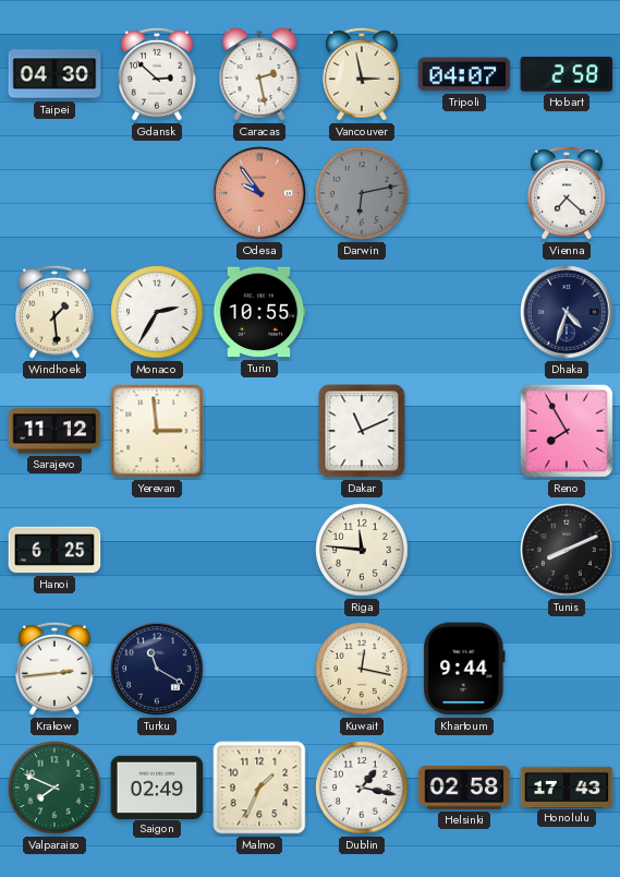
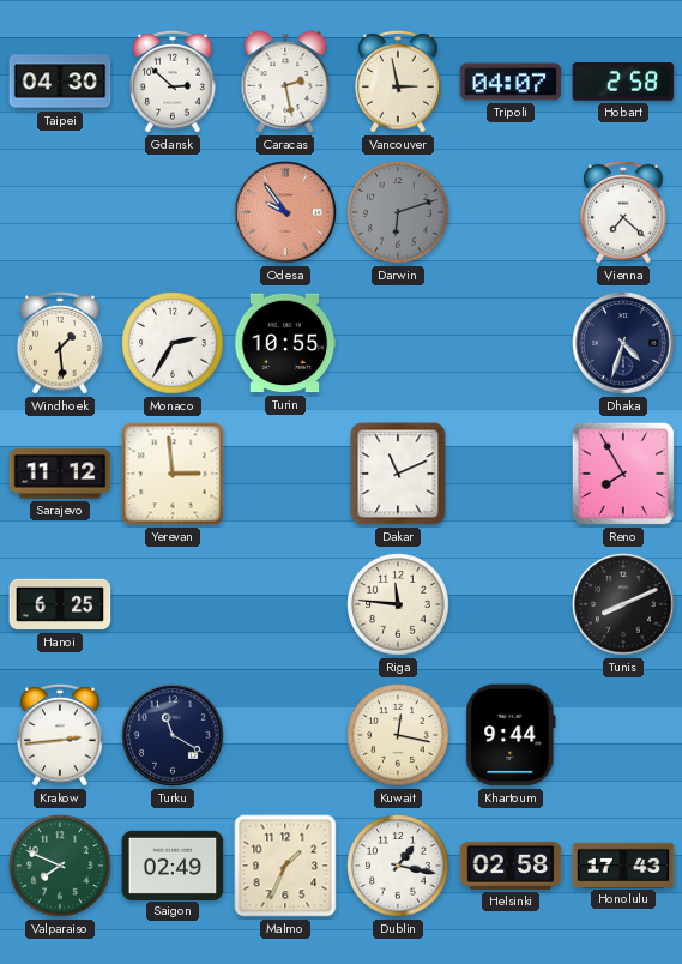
Darwin: 6:13 -> 6:12 (398, 212)
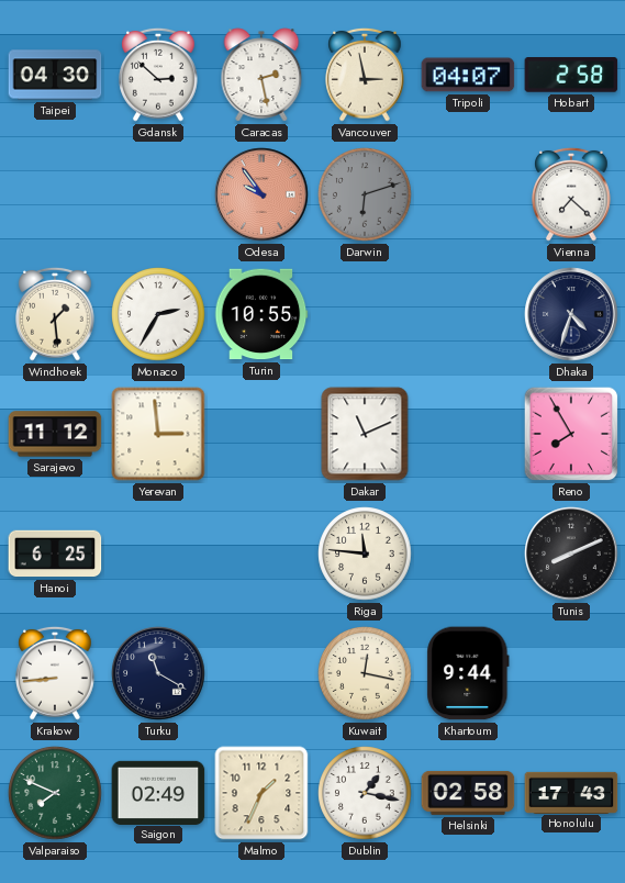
Krakow: 2:44 -> 8:44 (55, 673)
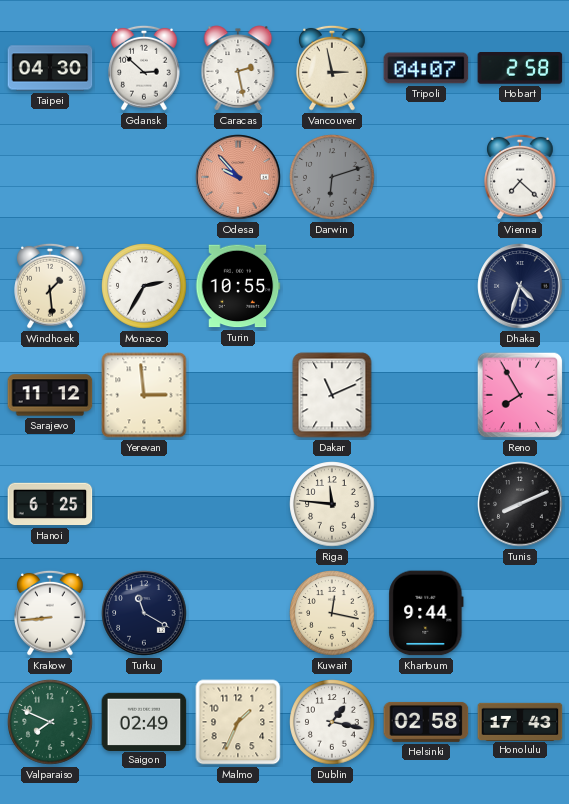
Odesa: 9:54 -> 9:53 (238, 177)
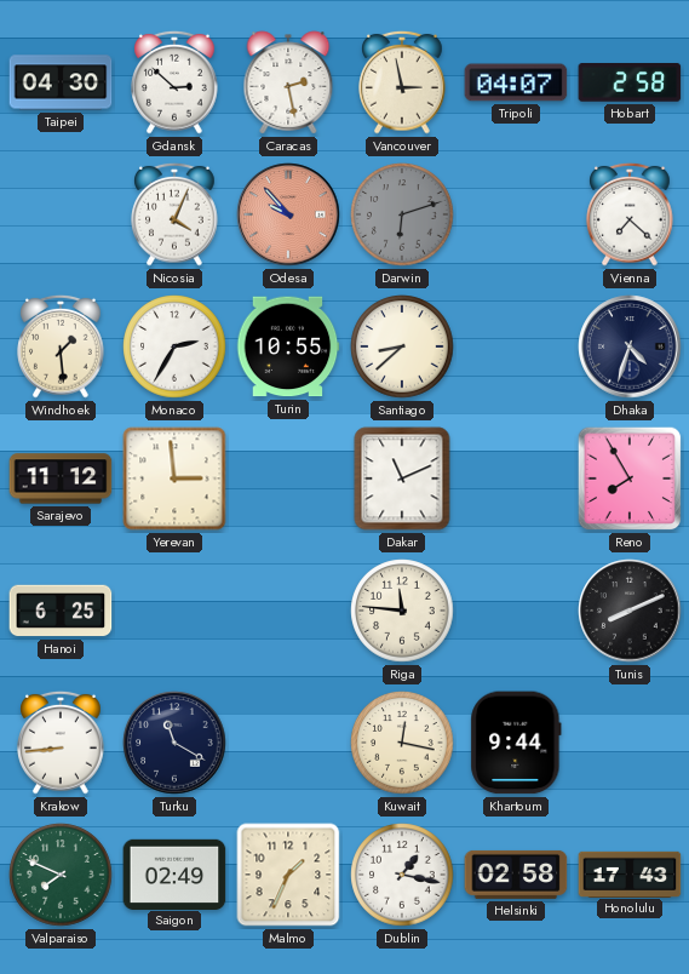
Nicosia: none -> 4:04 (174, 214)
Santiago: none -> 8:38 (402, 346)
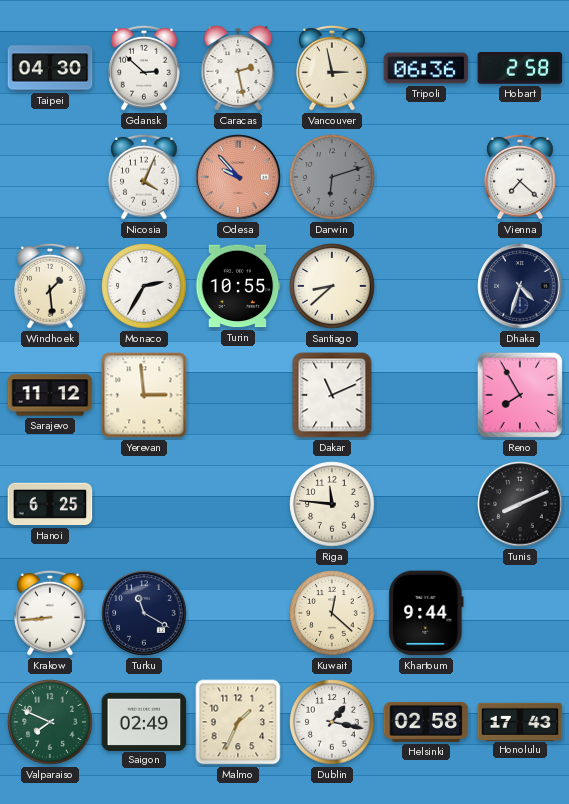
Tripoli: 04:07 -> 06:36 (426, 68)
Kuwait: 12:17 -> 12:22 (332, 613)
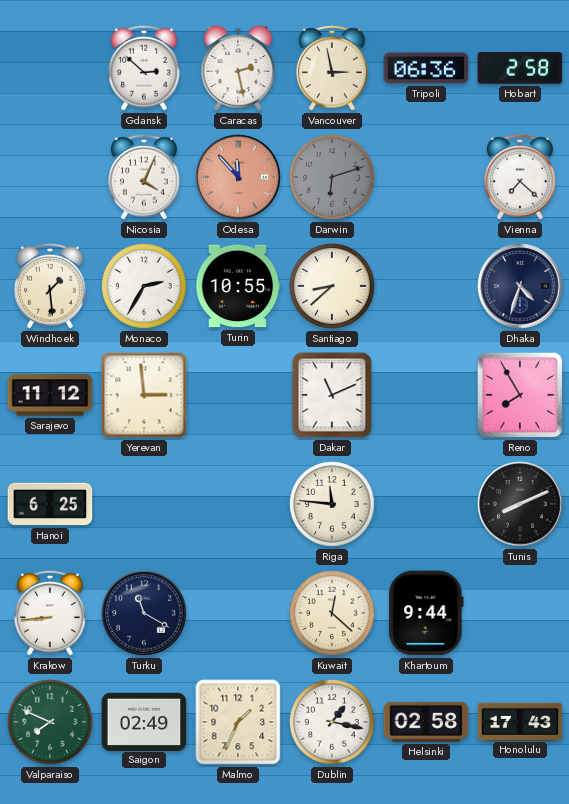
Taipei: 04:30 -> none (50, 68)
Odesa: 9:53 -> 11:53 (238, 177)
